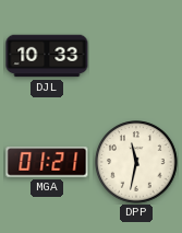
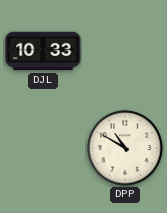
MGA: 01:21 -> none (47, 162)
DPP: 11:32 -> 10:50 (125, 148)
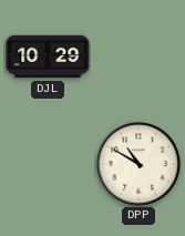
DJL: 10:33 -> 10:29 (48, 57)
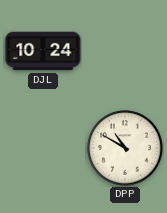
DJL: 10:29 -> 10:24 (43, 51)
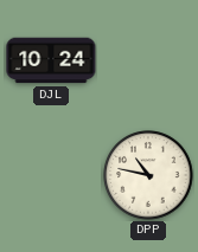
DPP: 10:50 -> 10:47 (148, 175)
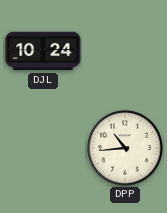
DPP: 10:47 -> 10:44 (125, 148)
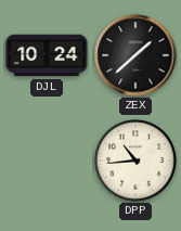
ZEX: none -> 1:38 (135, 55)
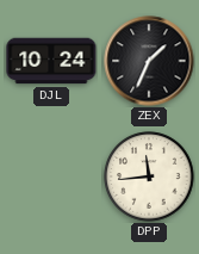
ZEX: 1:38 -> 1:34 (149, 61)
DPP: 10:44 -> 11:44 (149, 176)
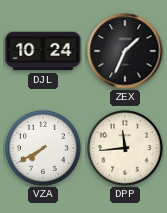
VZA: none -> 7:40 (43, 148)
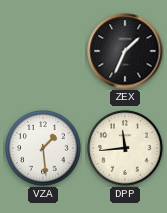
DJL: 10:24 -> none (43, 51)
VZA: 7:40 -> 1:29 (43, 148)
